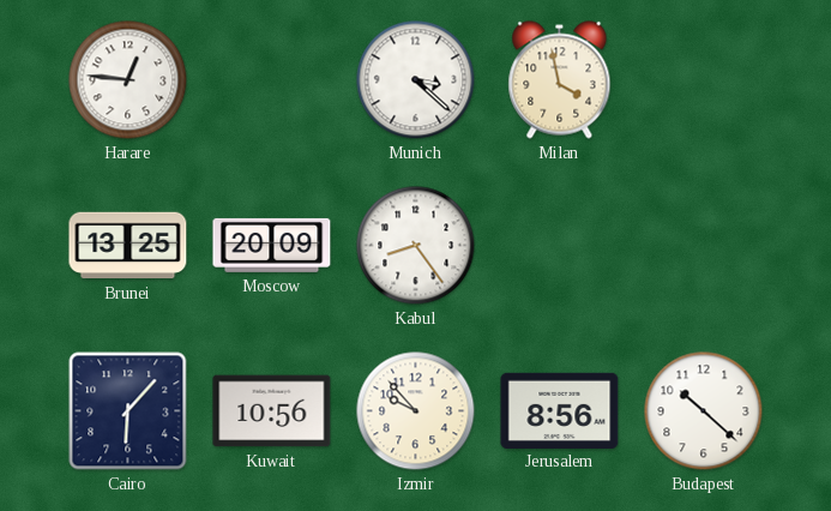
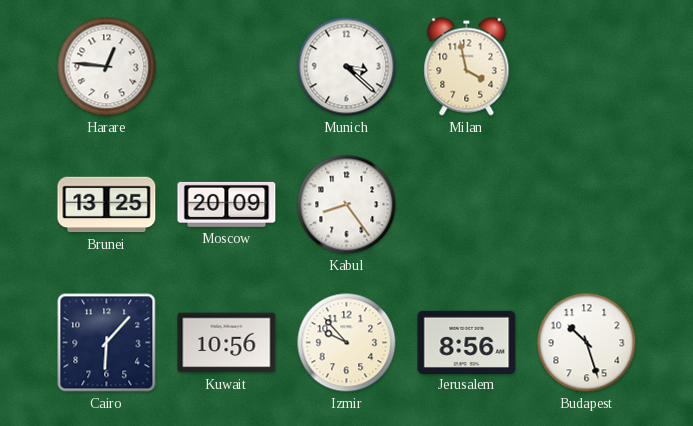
Budapest: 10:22 -> 10:27 (587, 343)
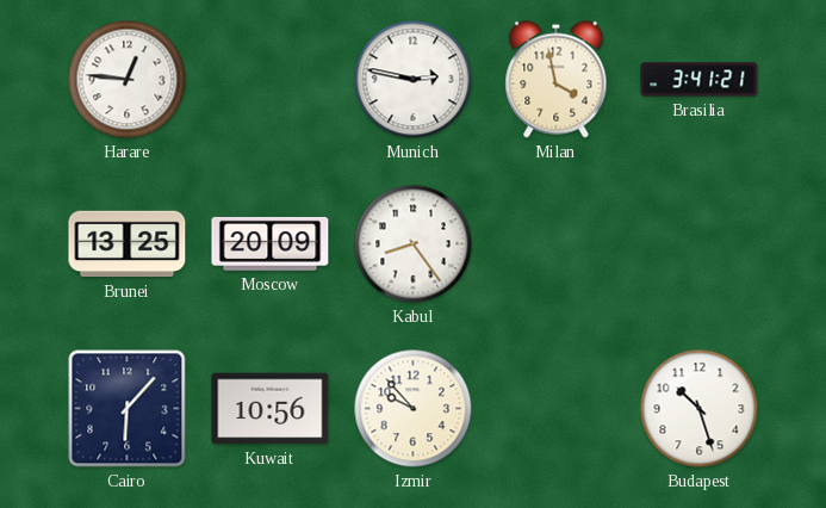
Munich: 3:22 -> 2:47 (414, 80)
Brasilia: none -> 3:41 (700, 80)
Jerusalem: 8:56 -> none (467, 342)
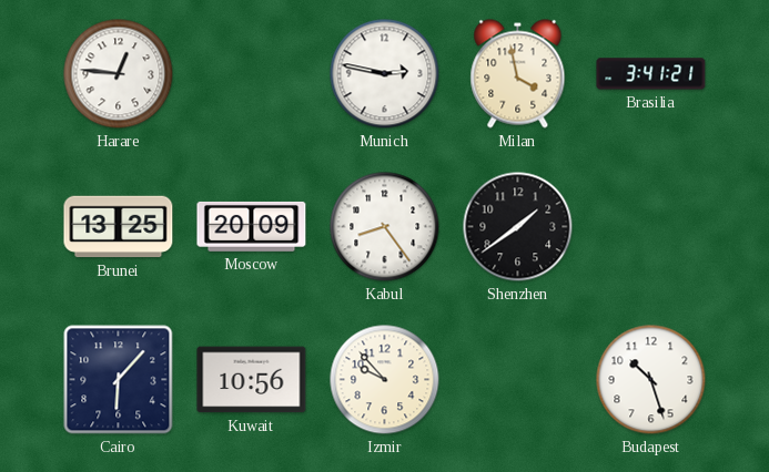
Shenzhen: none -> 1:39 (518, 227)
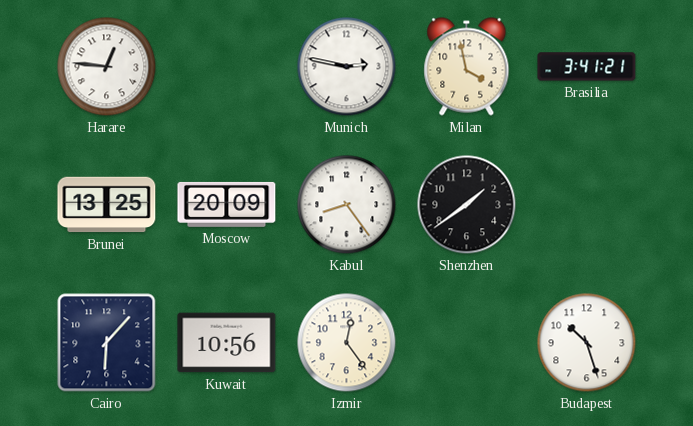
Izmir: 9:53 -> 12:24 (347, 343)
